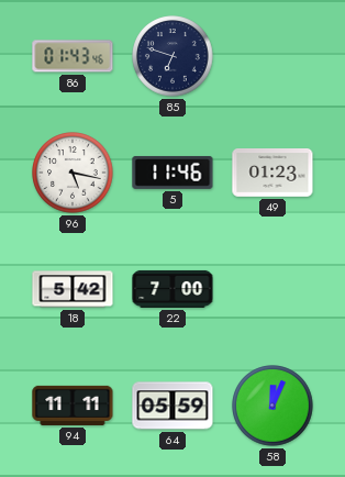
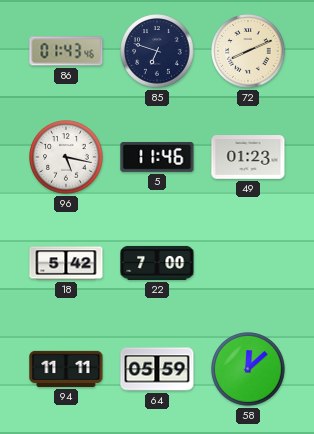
72: none -> 8:11 (248, 51)
58: 12:04 -> 12:08 (248, 369)
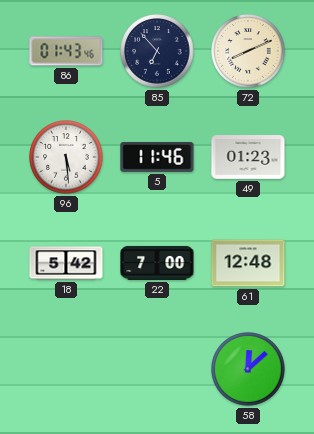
85: 6:48 -> 6:53 (157, 51)
96: 5:17 -> 5:29 (66, 157)
61: none -> 12:48 (248, 263)
94: 11:11 -> none (66, 369)
64: 05:59 -> none (157, 369)
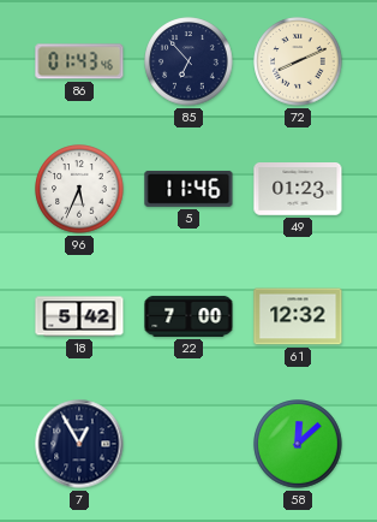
96: 5:29 -> 5:34 (79, 189)
61: 12:48 -> 12:32 (298, 316)
7: none -> 12:55 (79, 444)
